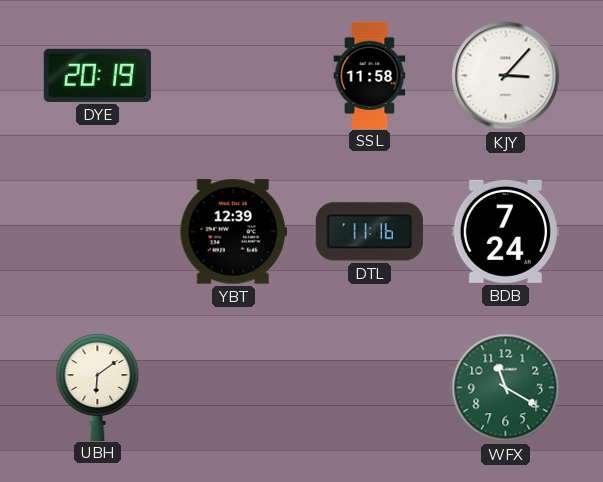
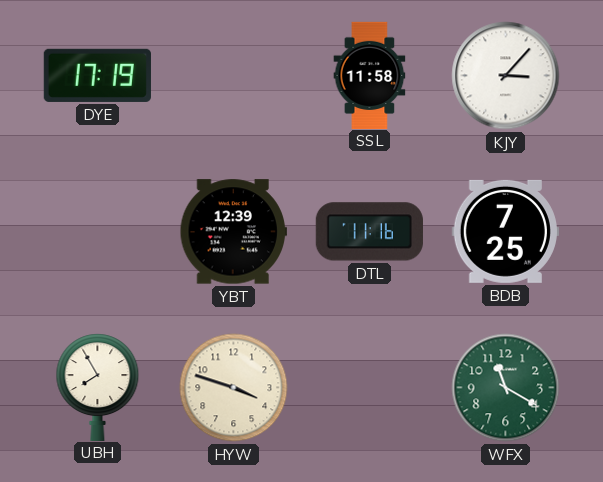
DYE: 20:19 -> 17:19 (97, 75)
BDB: 7:24 -> 7:25 (505, 231)
UBH: 6:09 -> 7:55 (98, 387)
HYW: none -> 3:48 (234, 388)
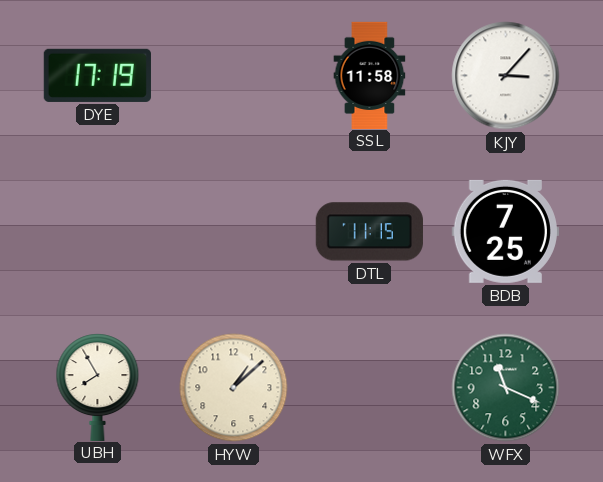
YBT: 12:39 -> none (233, 232)
DTL: 11:16 -> 11:15 (369, 232)
HYW: 3:48 -> 1:08 (234, 388)
WFX: 11:20 -> 11:19 (506, 388)
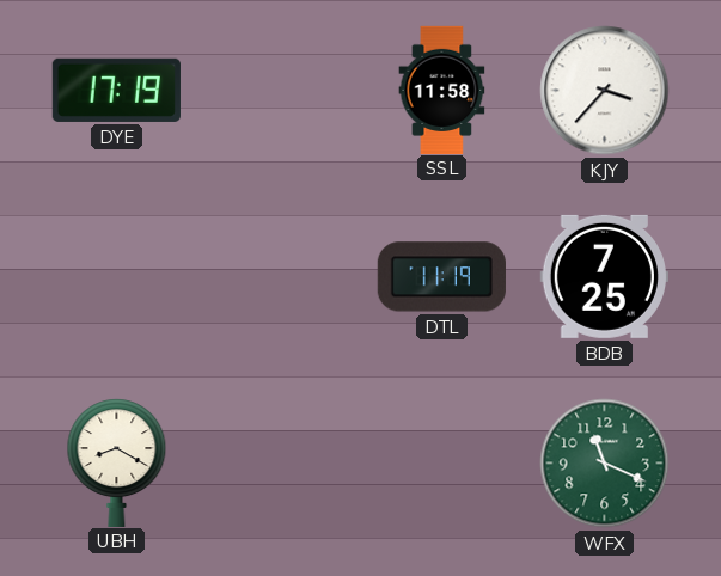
KJY: 3:07 -> 3:37 (605, 91)
DTL: 11:15 -> 11:19 (441, 277)
UBH: 7:55 -> 8:20 (117, 462)
HYW: 1:08 -> none (234, 388)
